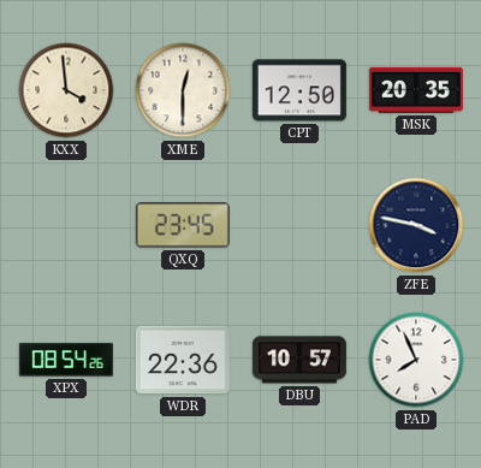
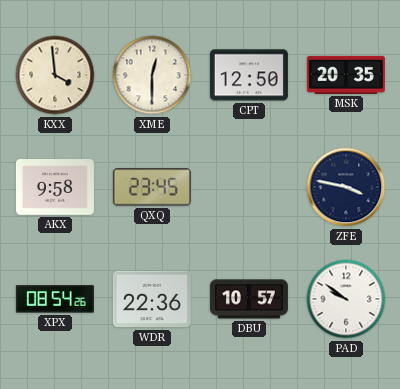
AKX: none -> 9:58 (55, 188)
PAD: 7:56 -> 9:51 (346, 299)
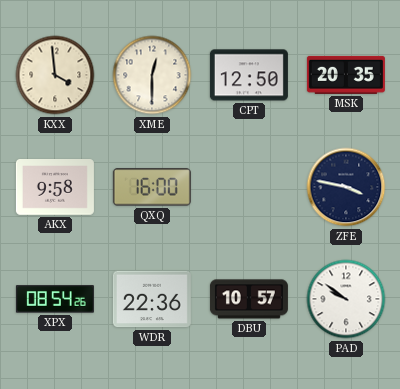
QXQ: 23:45 -> 16:00 (152, 187)
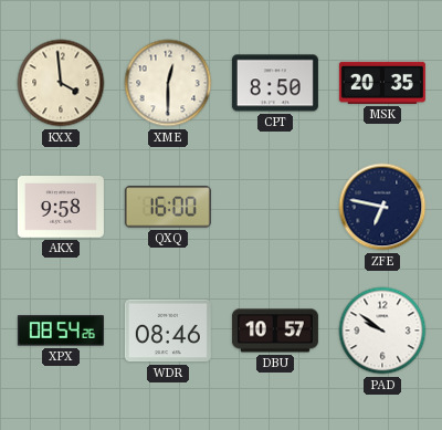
CPT: 12:50 -> 8:50 (275, 83)
ZFE: 3:47 -> 6:47 (382, 207)
WDR: 22:36 -> 08:46 (168, 331)
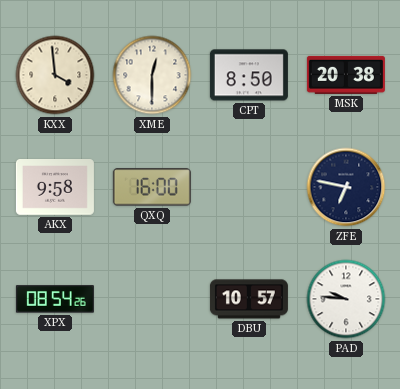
MSK: 20:35 -> 20:38 (346, 75)
WDR: 08:46 -> none (168, 331)
PAD: 9:51 -> 9:46 (346, 299)
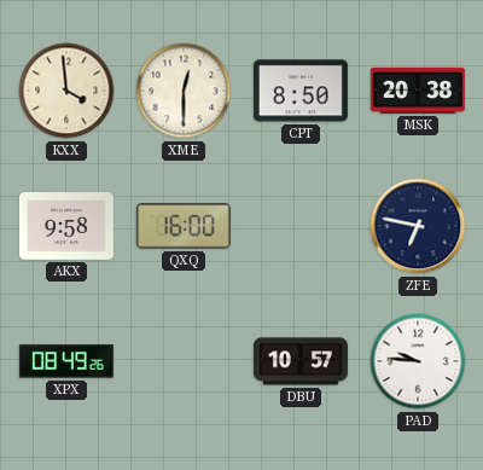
XPX: 08:54 -> 08:49 (66, 361)
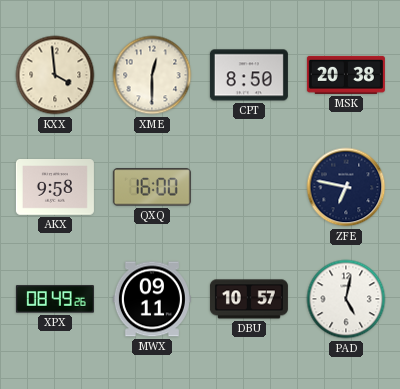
MWX: none -> 09:11 (152, 299)
PAD: 9:46 -> 5:02 (346, 299)
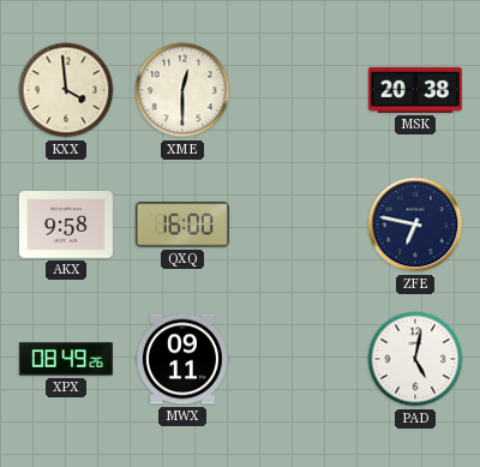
CPT: 8:50 -> none (249, 75)
DBU: 10:57 -> none (249, 299)
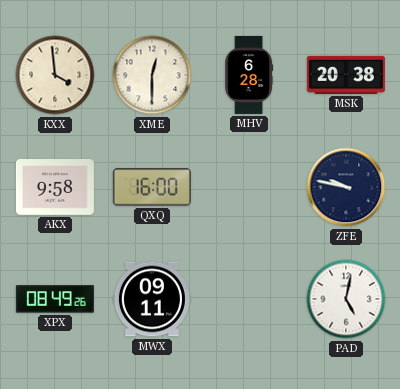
MHV: none -> 6:28 (249, 75)
ZFE: 6:47 -> 9:47 (346, 187)
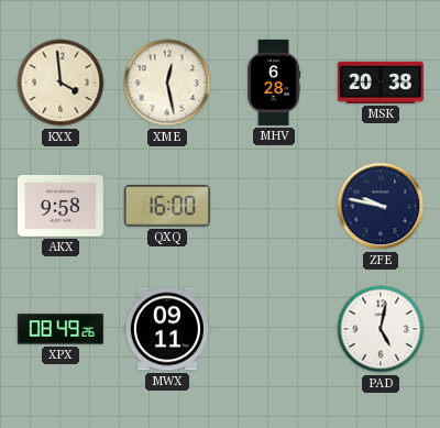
XME: 12:30 -> 12:28 (167, 83)
